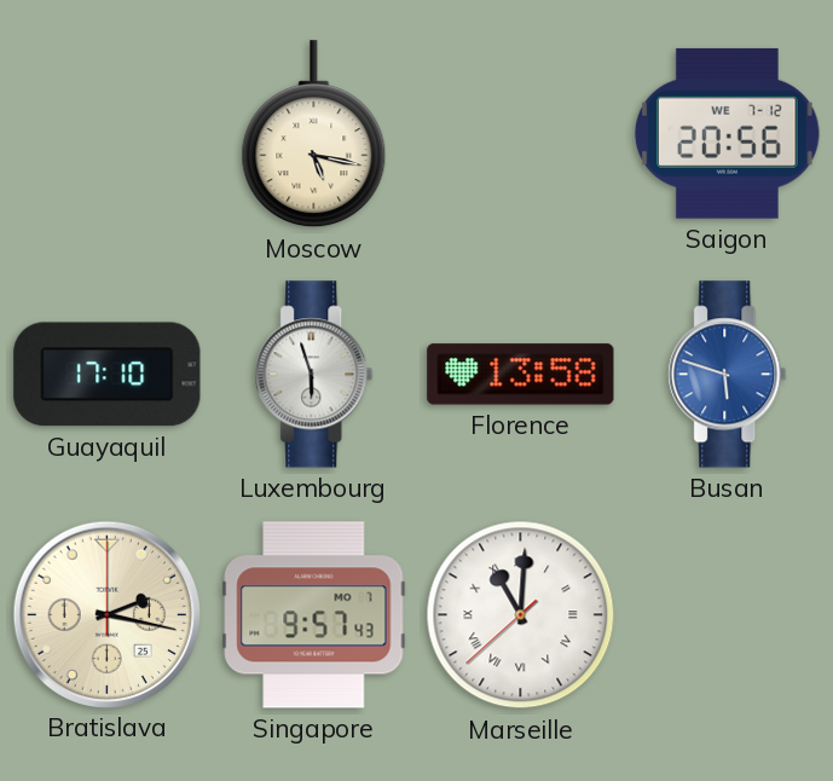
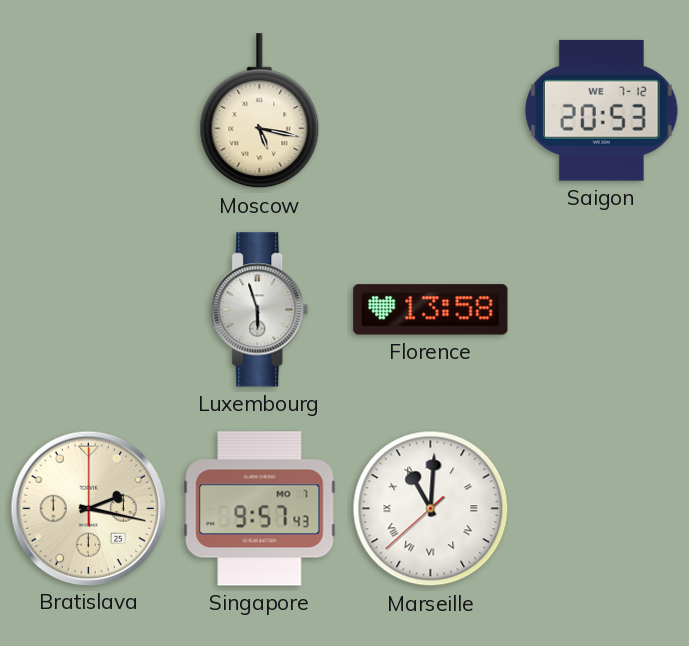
Saigon: 20:56 -> 20:53 (602, 110)
Guayaquil: 17:10 -> none (108, 375)
Busan: 5:48 -> none (728, 375)
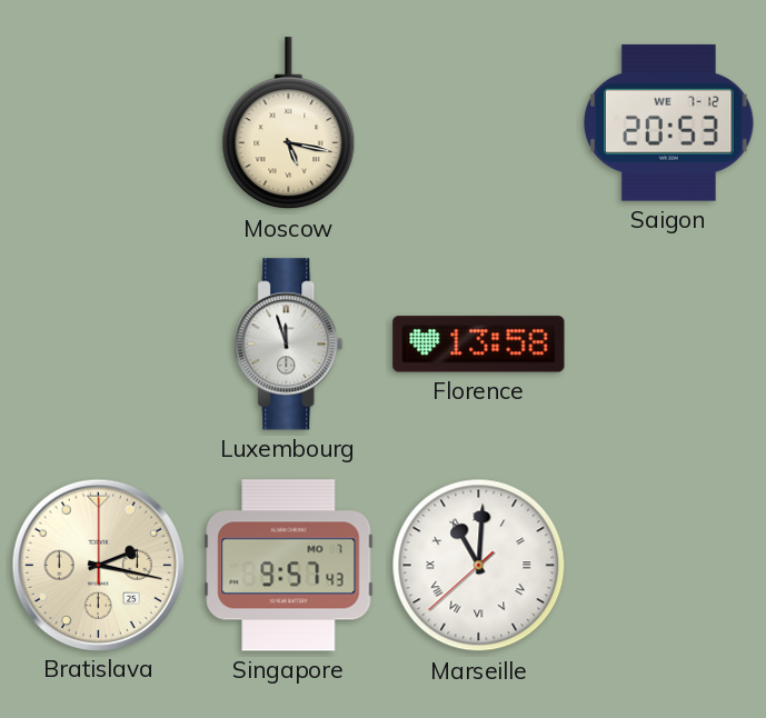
Luxembourg: 5:57 -> 11:57 (289, 345)
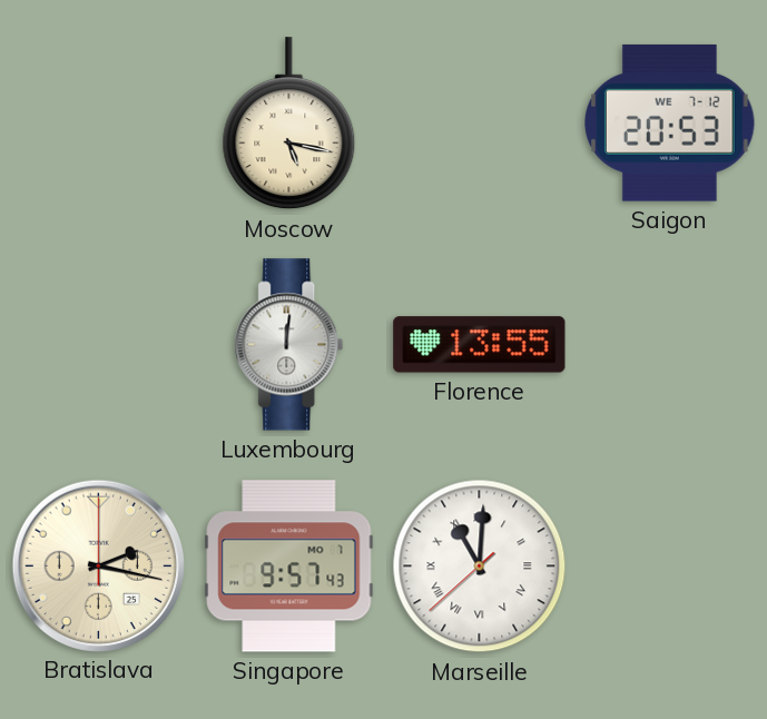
Luxembourg: 11:57 -> 12:01 (289, 345)
Florence: 13:58 -> 13:55 (480, 345)
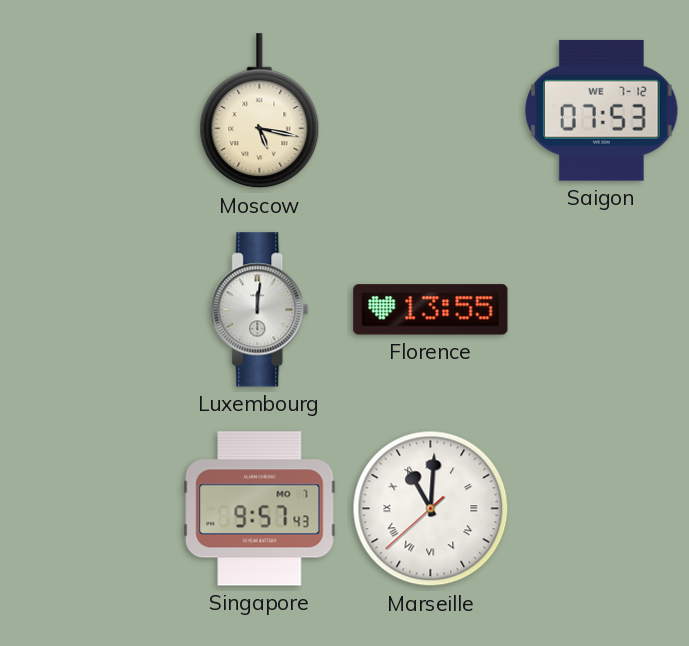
Saigon: 20:53 -> 07:53 (602, 110)
Bratislava: 2:17 -> none (98, 565)
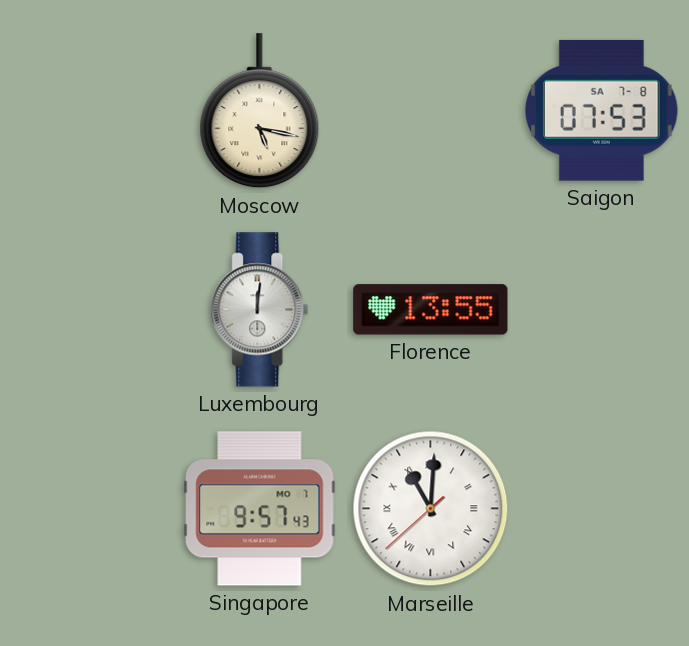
Saigon date: WE 7-12 -> SA 7-8 (602, 110)
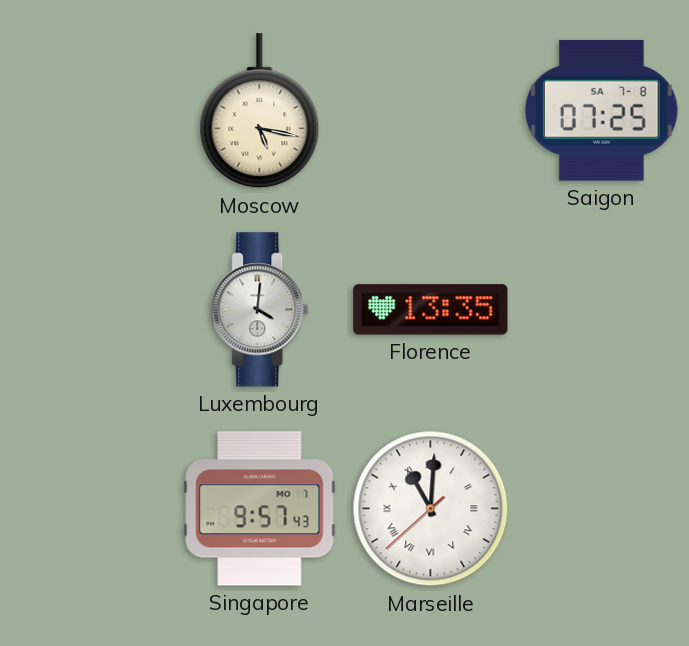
Saigon: 07:53 -> 07:25 (602, 110)
Luxembourg: 12:01 -> 4:01 (260, 310)
Florence: 13:55 -> 13:35 (431, 310)
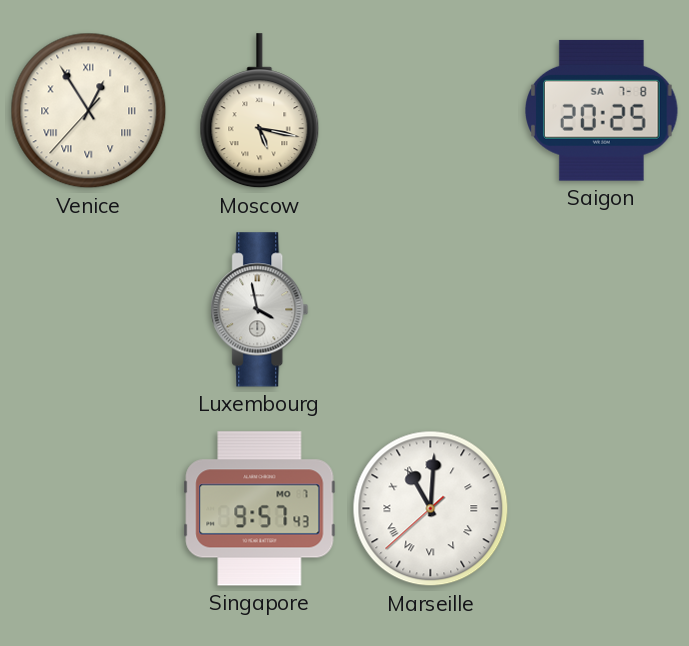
Venice: none -> 12:54 (89, 111)
Saigon: 07:25 -> 20:25 (602, 110)
Luxembourg: 4:01 -> 3:58 (260, 310)
Florence: 13:35 -> none (431, 310)
